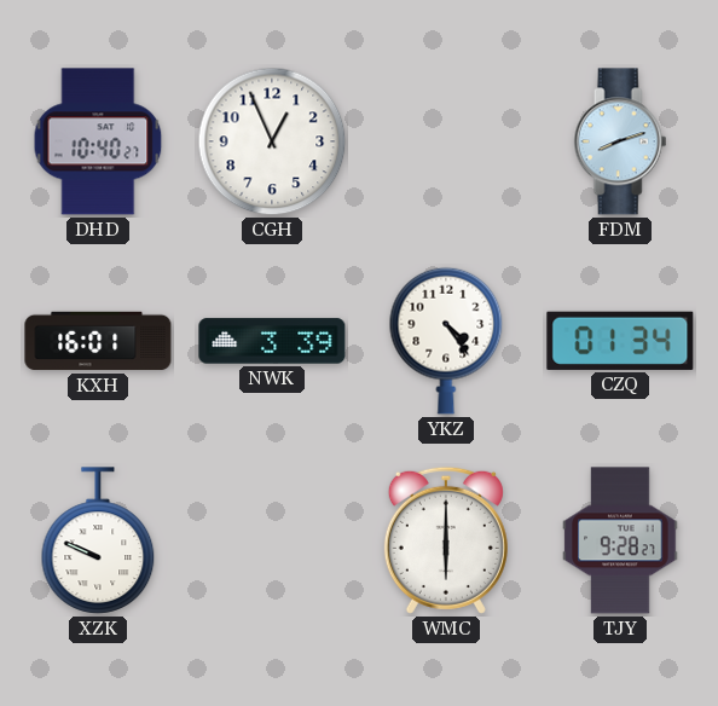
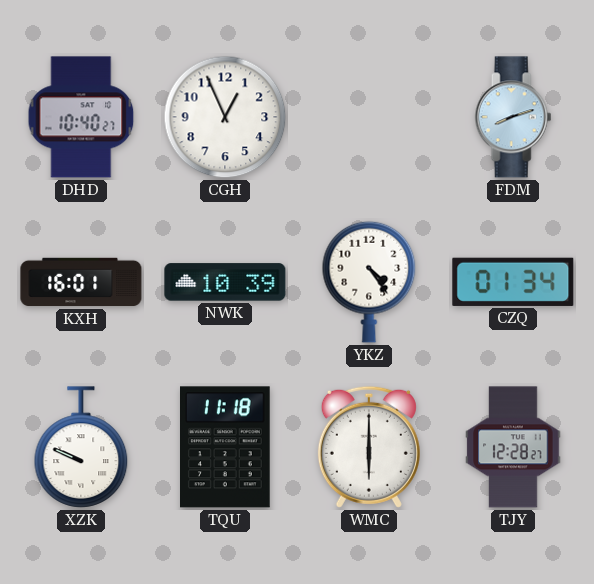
NWK: 3:39 -> 10:39 (225, 282)
TQU: none -> 11:18 (226, 447)
TJY: 9:28 -> 12:28 (513, 447)
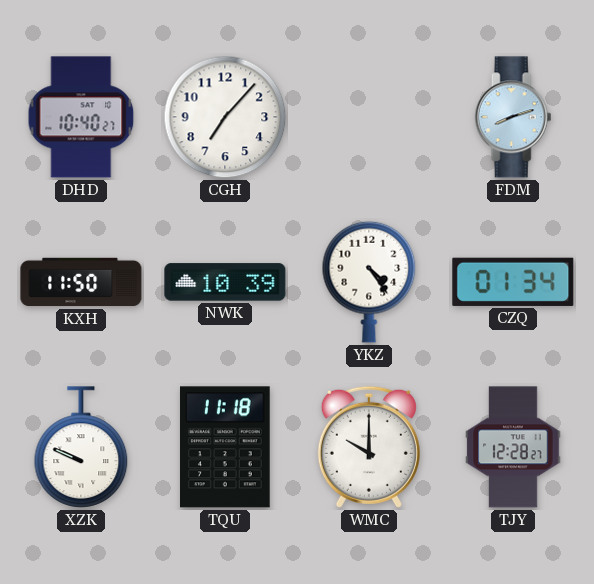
CGH: 12:56 -> 7:07 (225, 117)
KXH: 16:01 -> 11:50 (81, 282)
WMC: 6:00 -> 10:00 (369, 447)
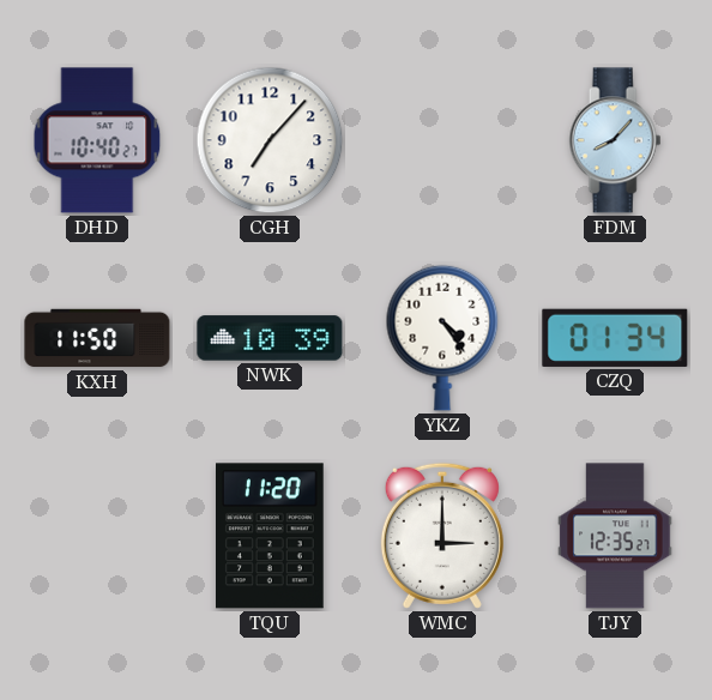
FDM: 8:12 -> 8:07 (615, 140)
XZK: 9:49 -> none (81, 447)
TQU: 11:18 -> 11:20 (271, 536)
WMC: 10:00 -> 3:00 (442, 536)
TJY: 12:28 -> 12:35 (615, 536)
